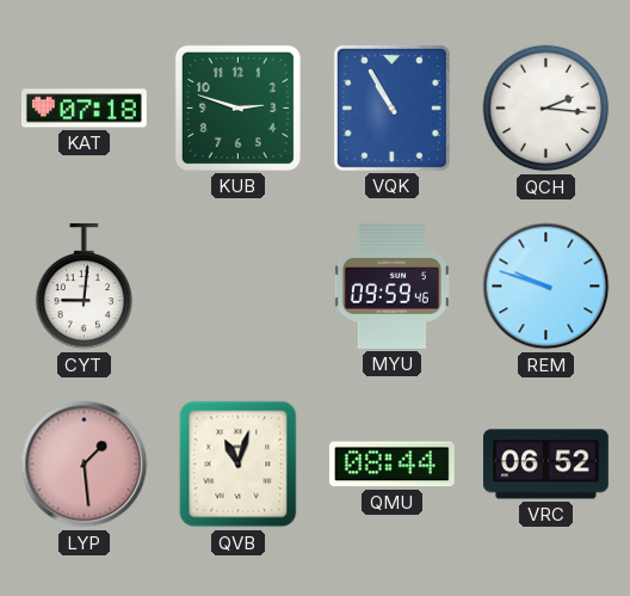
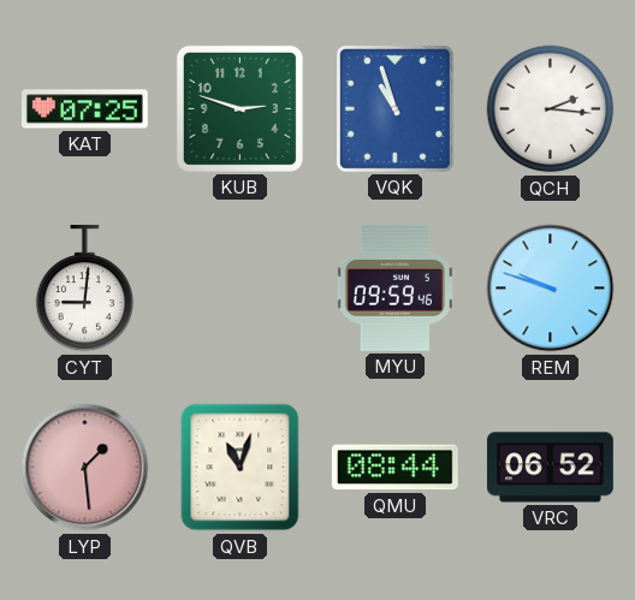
KAT: 07:18 -> 07:25 (85, 109)
VQK: 10:55 -> 10:57 (394, 108)
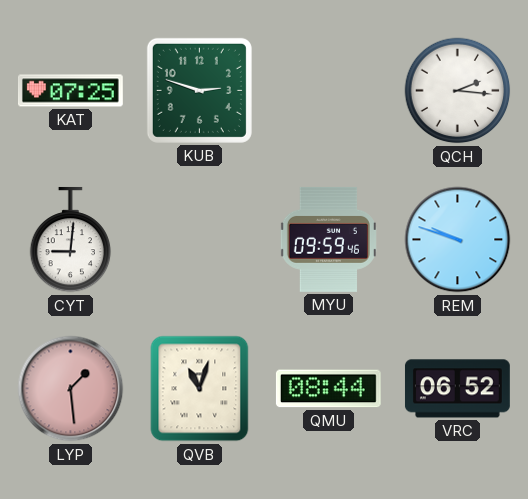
VQK: 10:57 -> none (394, 108)
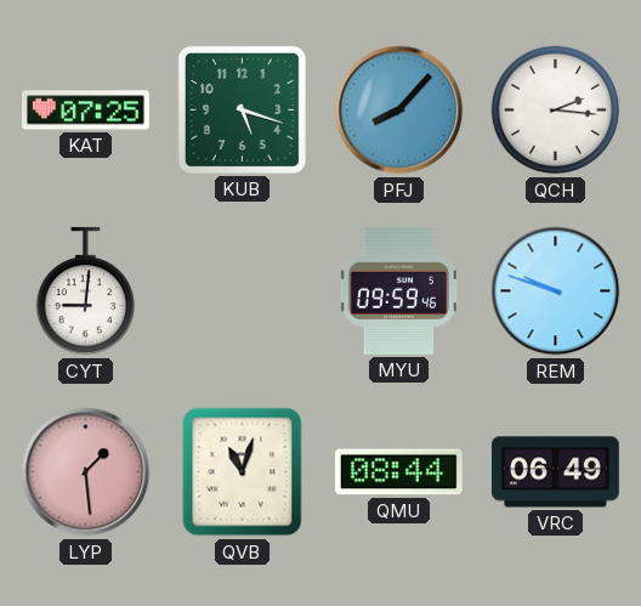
KUB: 2:48 -> 5:18 (242, 109)
PFJ: none -> 8:07 (399, 111)
VRC: 06:52 -> 06:49 (555, 472)
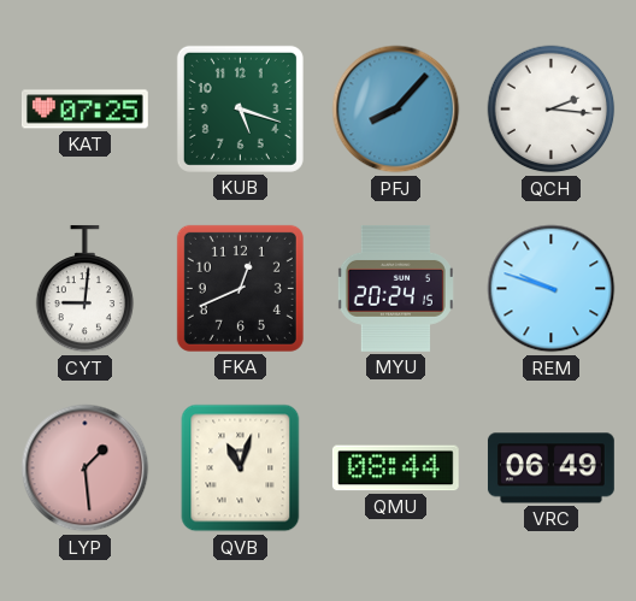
FKA: none -> 12:41 (240, 288)
MYU: 09:59 -> 20:24 (395, 288)
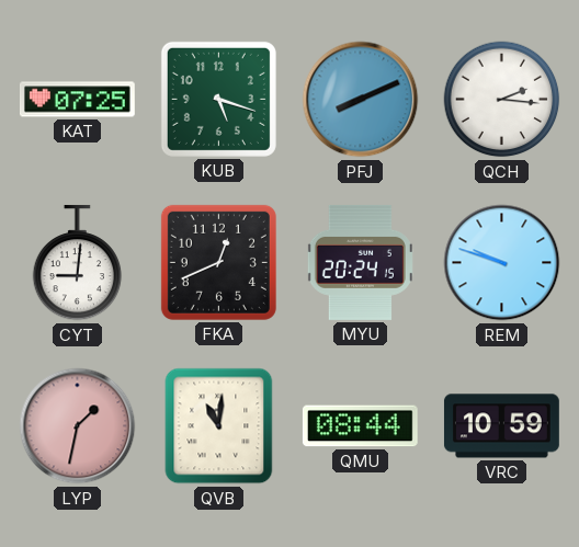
PFJ: 8:07 -> 8:11 (361, 100)
LYP: 1:29 -> 1:32 (78, 426)
QVB: 11:03 -> 11:01 (219, 426)
VRC: 06:49 -> 10:59 (501, 426)
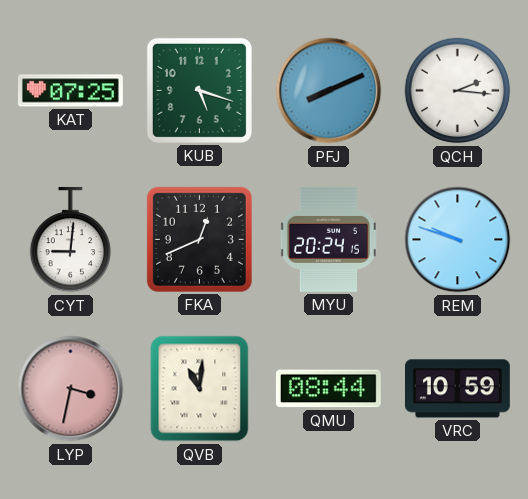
LYP: 1:32 -> 3:32 (71, 389)
